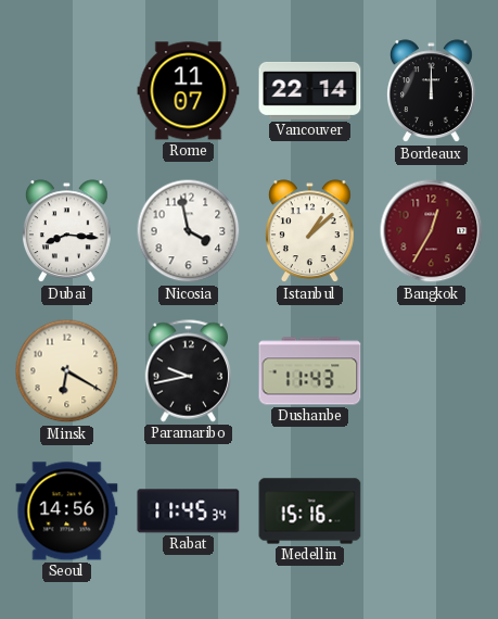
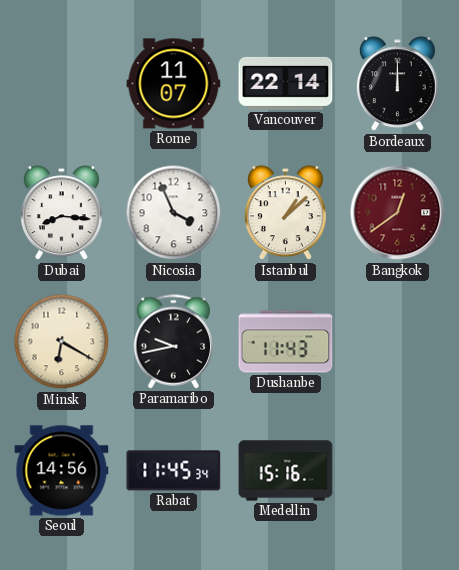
Nicosia: 3:58 -> 3:56 (174, 213)
Bangkok: 12:35 -> 12:39 (398, 213)
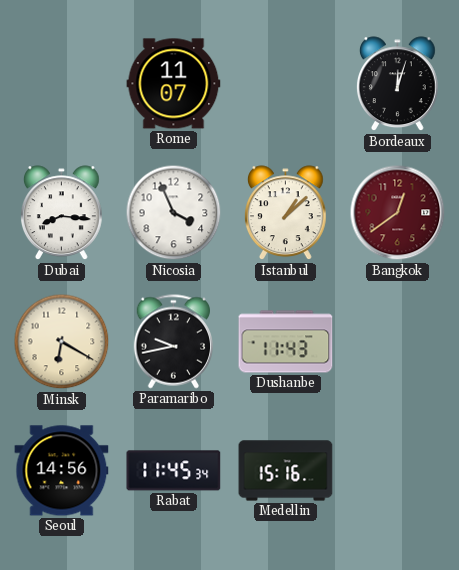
Vancouver: 22:14 -> none (286, 83)
Bordeaux: 12:00 -> 12:03 (397, 84)
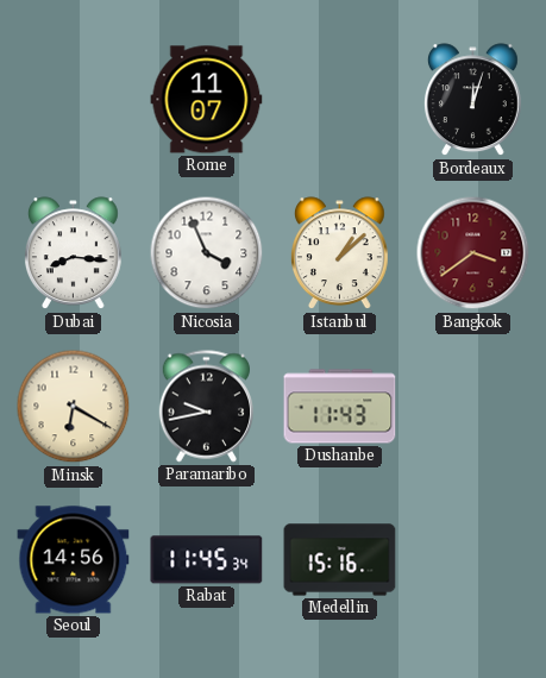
Bangkok: 12:39 -> 3:39 (473, 253)
